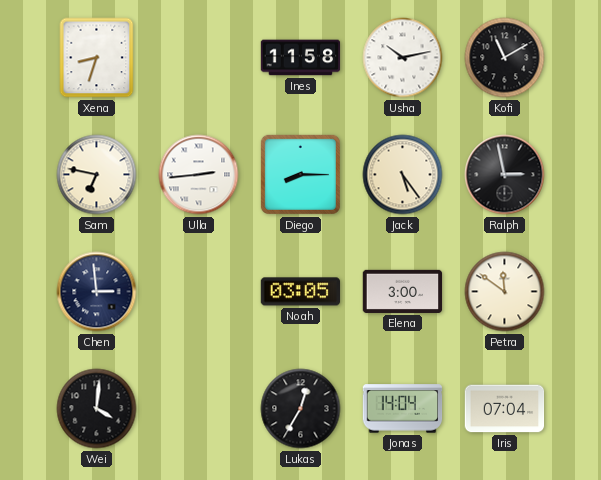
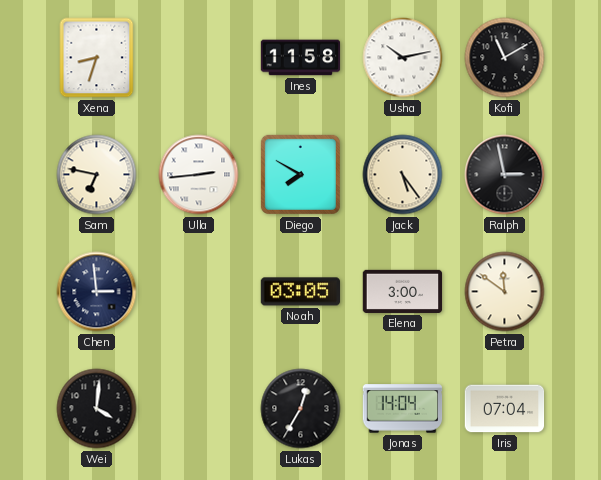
Diego: 8:15 -> 7:50 (300, 174)
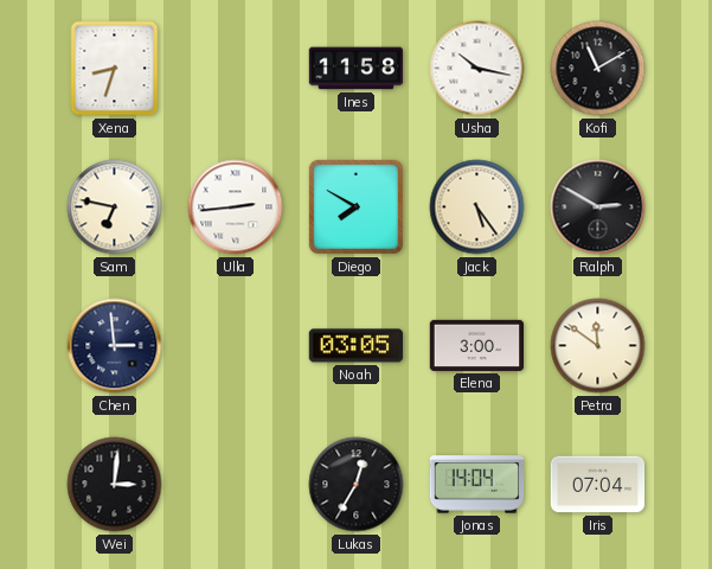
Usha: 10:13 -> 10:17 (477, 69)
Ralph: 2:58 -> 2:50 (598, 207)
Wei: 4:01 -> 3:01 (115, 485)
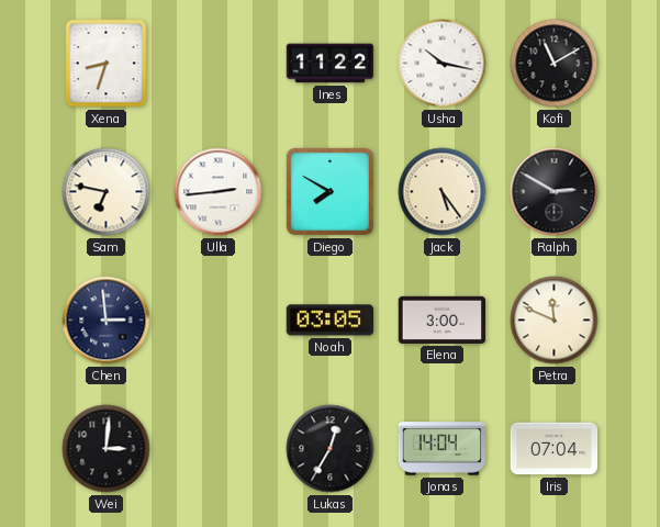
Ines: 11:58 -> 11:22 (331, 64)
Petra: 11:51 -> 11:49 (555, 321)
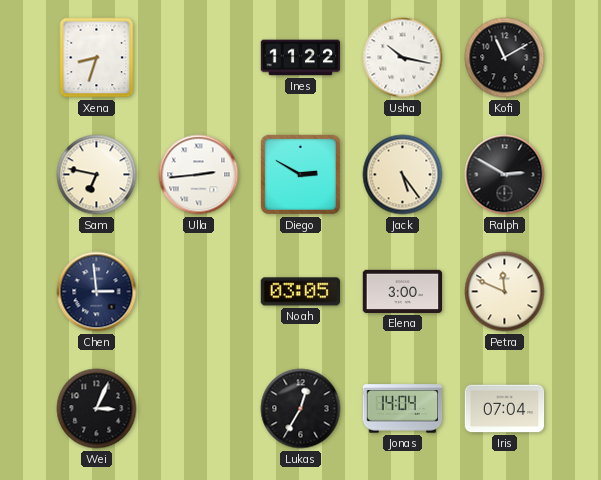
Diego: 7:50 -> 2:50 (300, 174)
Wei: 3:01 -> 3:04 (97, 409)
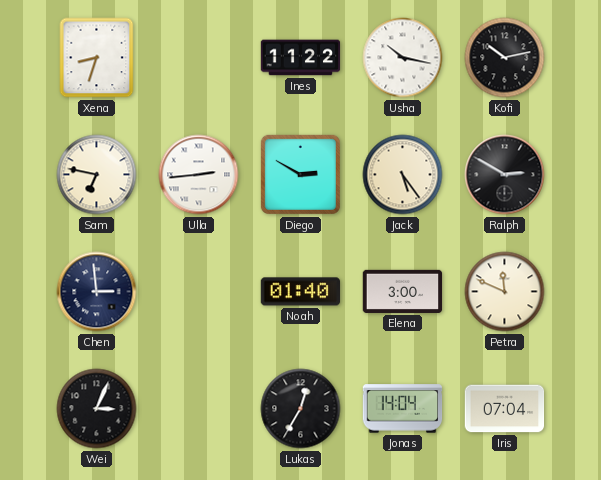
Kofi: 11:10 -> 10:13 (505, 58)
Noah: 03:05 -> 01:40 (301, 292)
